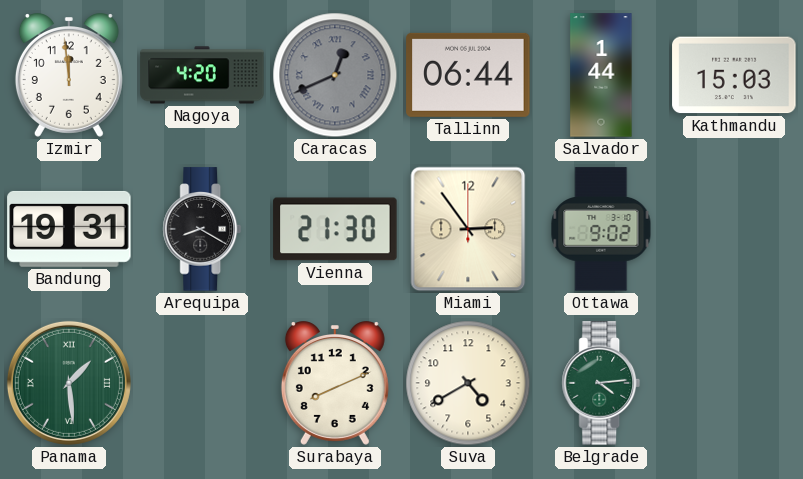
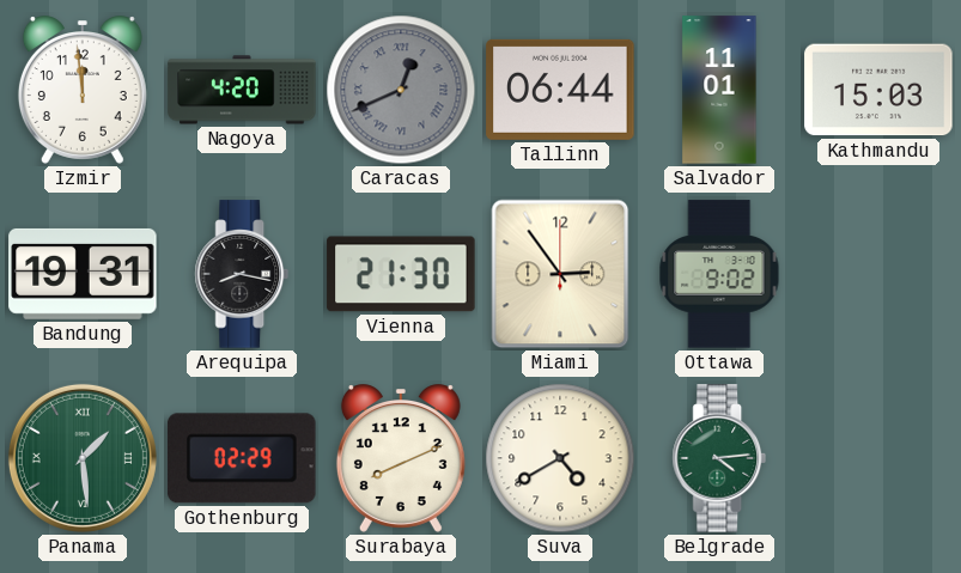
Salvador: 1:44 -> 11:01 (719, 90)
Arequipa: 8:20 -> 8:17 (242, 274)
Gothenburg: none -> 02:29 (242, 458)
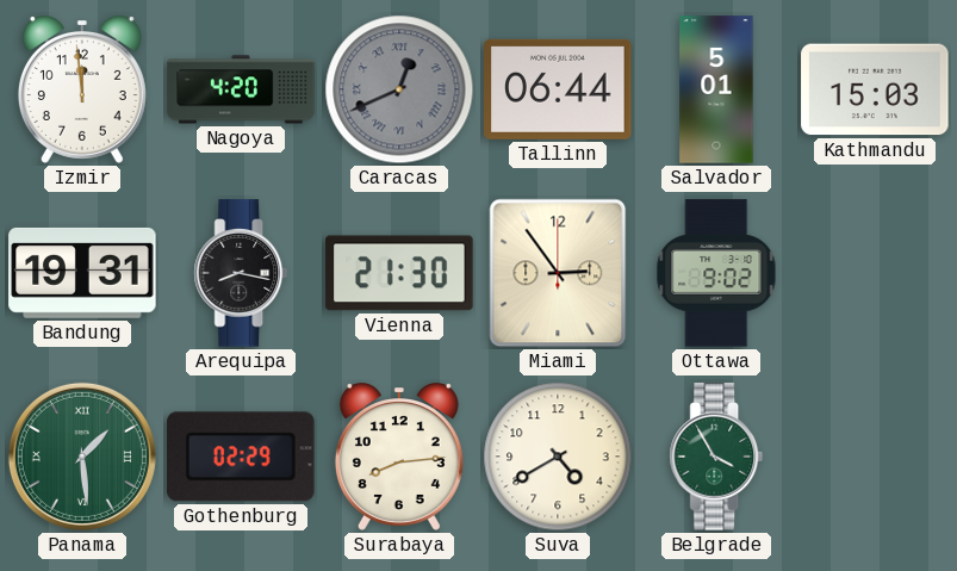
Salvador: 11:01 -> 5:01 (716, 89)
Surabaya: 8:11 -> 8:14 (399, 457)
Belgrade: 4:14 -> 3:55 (716, 457)
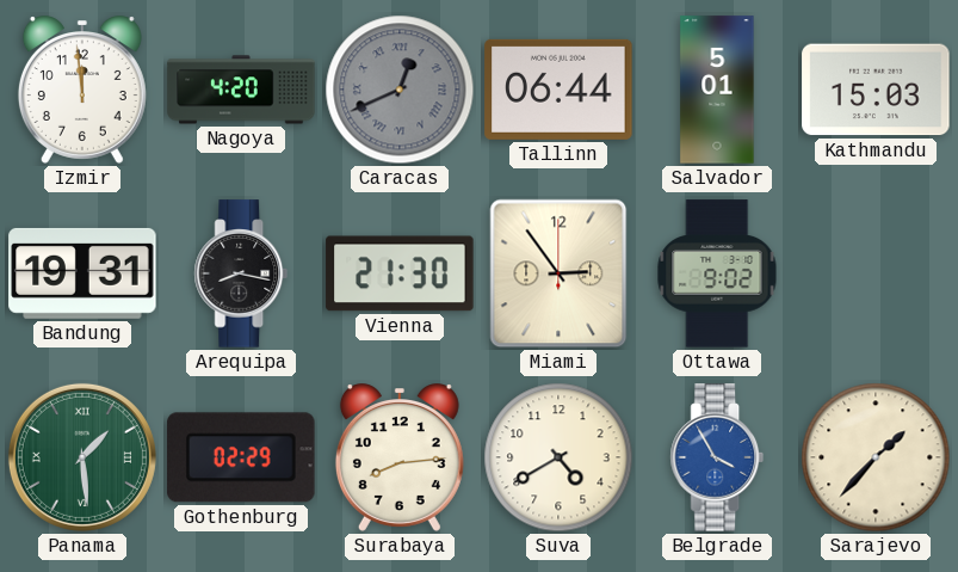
Belgrade dial: green -> blue (717, 457)
Sarajevo: none -> 1:37 (876, 457)
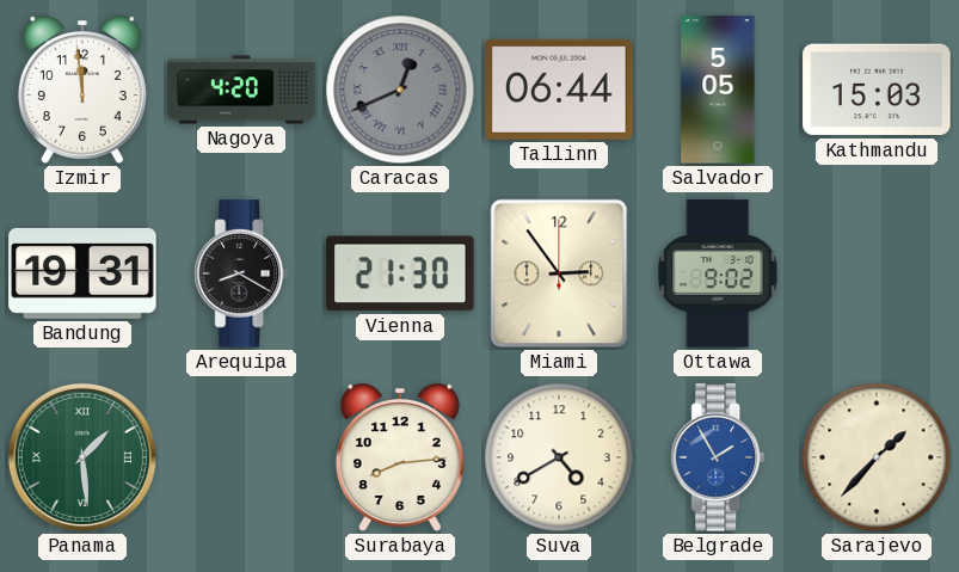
Salvador: 5:01 -> 5:05 (718, 90)
Arequipa: 8:17 -> 8:20 (241, 273)
Gothenburg: 02:29 -> none (241, 457)
Belgrade: 3:55 -> 1:55 (718, 457)
